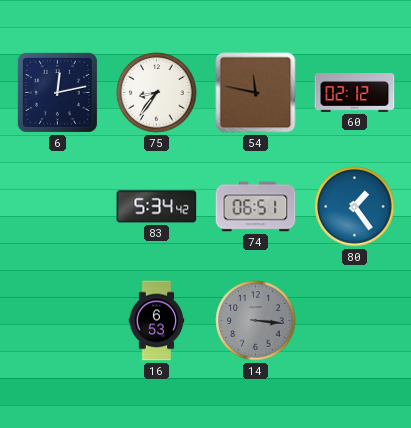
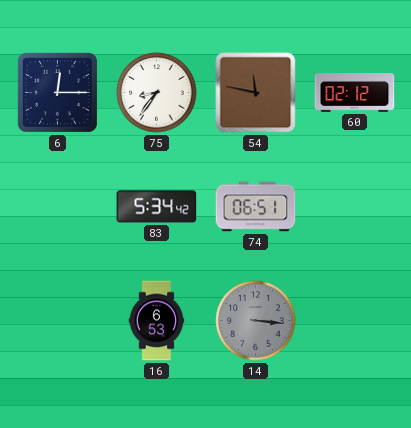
6: 12:13 -> 12:15 (57, 92)
80: 1:24 -> none (355, 207)
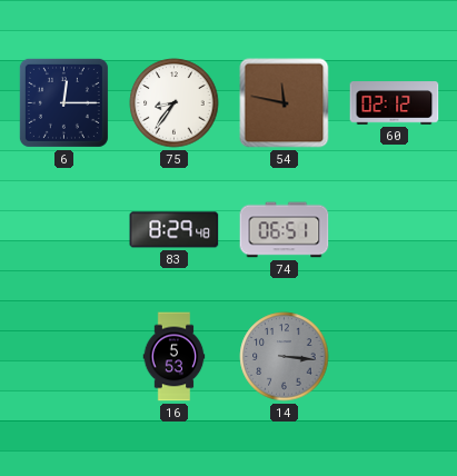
83: 5:34 -> 8:29 (175, 230)
16: 6:53 -> 5:53 (175, 357)
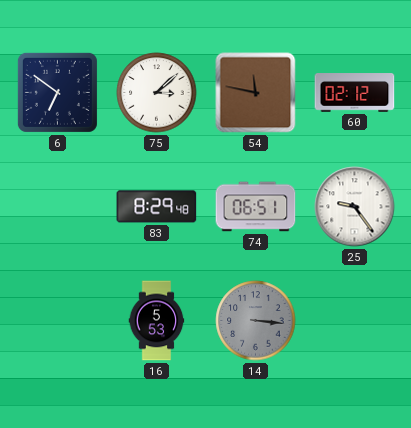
6: 12:15 -> 6:51 (57, 92)
75: 8:36 -> 3:08 (157, 93)
25: none -> 9:24 (355, 207)
